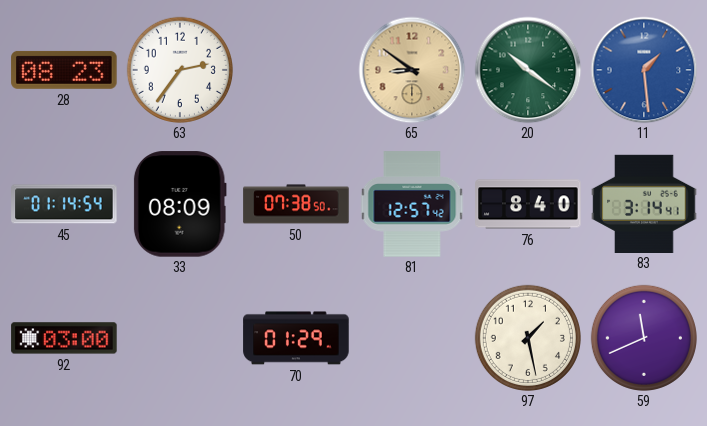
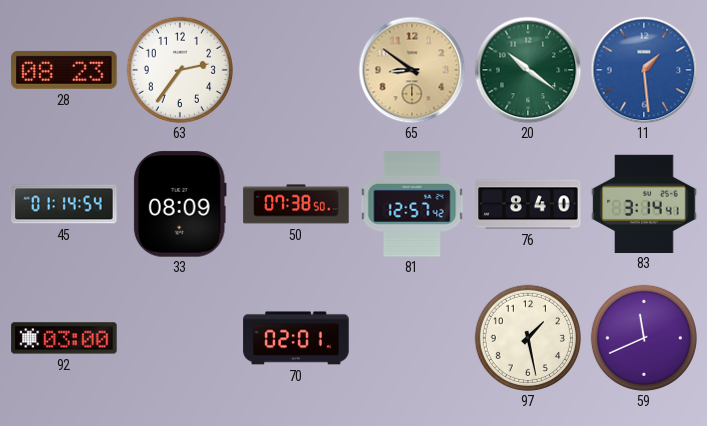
70: 01:29 -> 02:01 (296, 338)
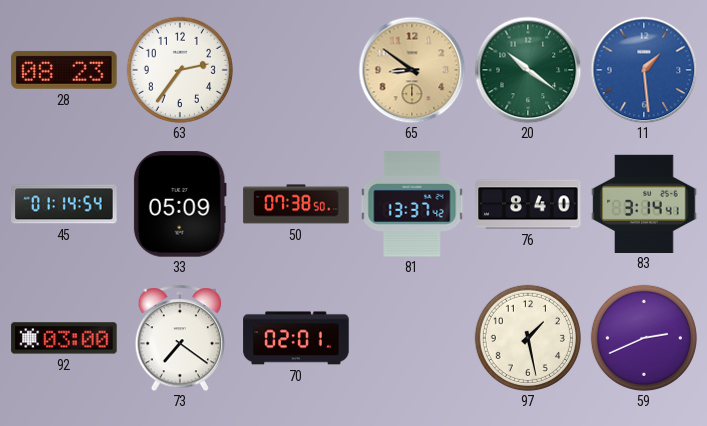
33: 08:09 -> 05:09 (180, 204)
81: 12:57 -> 13:37 (412, 204)
73: none -> 7:21 (180, 338)
59: 11:41 -> 2:41 (644, 338)
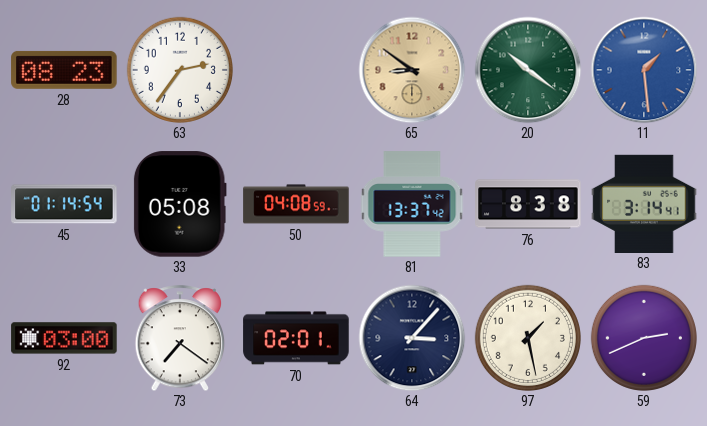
33: 05:09 -> 05:08 (180, 204)
50: 07:38 -> 04:08 (296, 204)
76: 8:40 -> 8:38 (528, 204)
64: none -> 3:07 (412, 338)
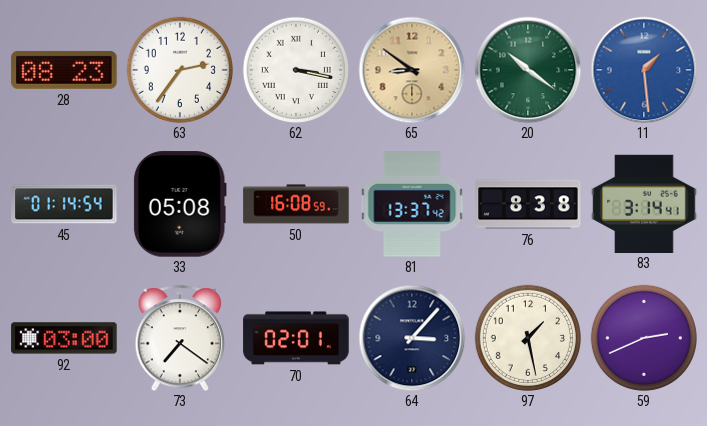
62: none -> 3:17 (296, 70)
50: 04:08 -> 16:08 (296, 204)
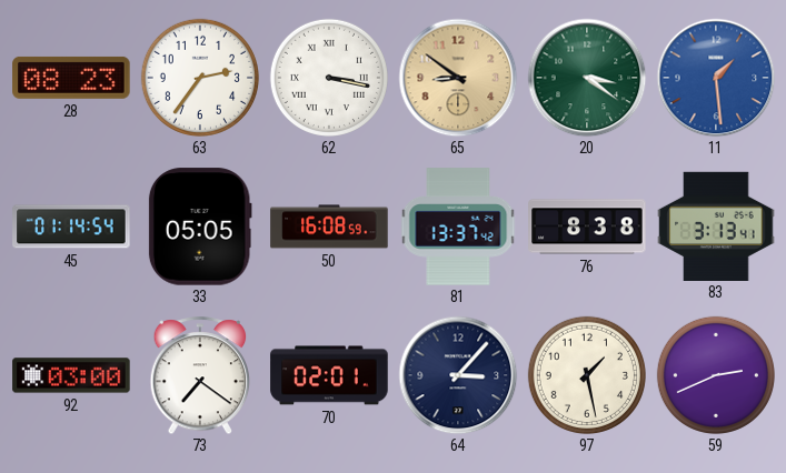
20: 10:21 -> 3:21 (587, 78)
33: 05:08 -> 05:05 (200, 227)
83: 3:14 -> 3:13 (716, 225)
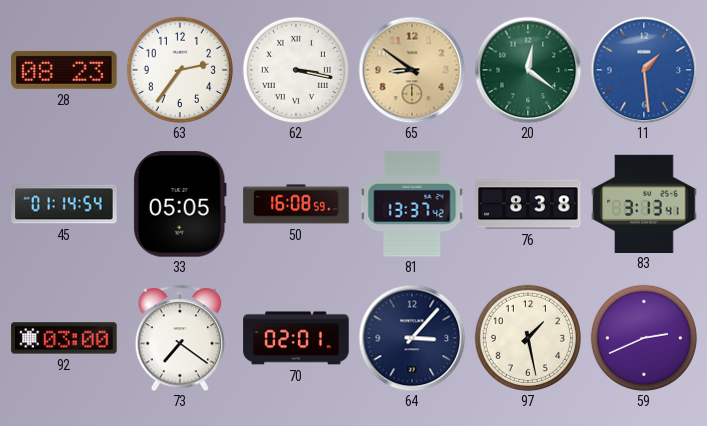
20: 3:21 -> 12:21 (528, 70)
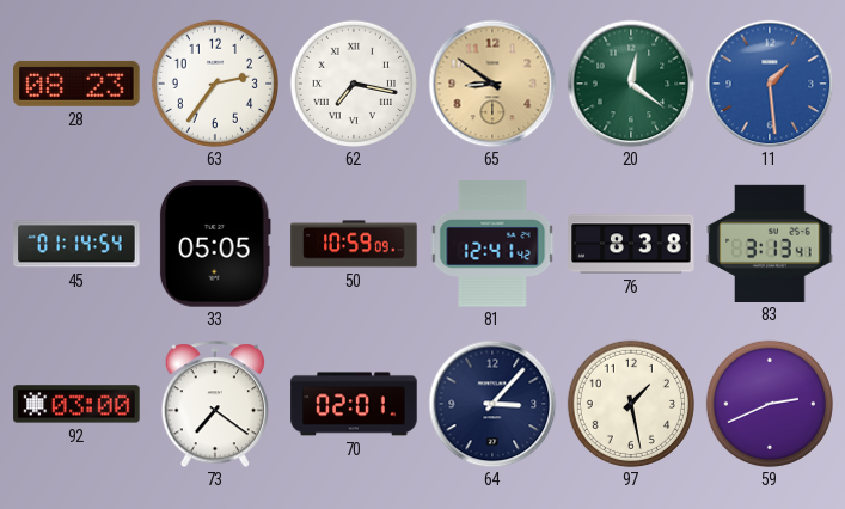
62: 3:17 -> 7:17 (354, 84)
50: 16:08 -> 10:59 (354, 244)
81: 13:37 -> 12:41 (492, 244)
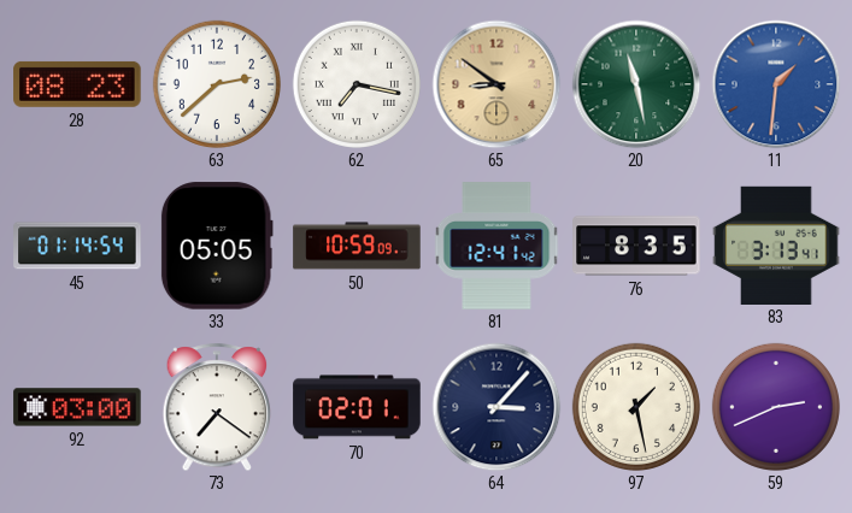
63: 2:36 -> 2:38 (217, 84)
20: 12:21 -> 11:28 (636, 84)
11: 1:29 -> 1:31 (776, 84)
76: 8:38 -> 8:35 (636, 246)
